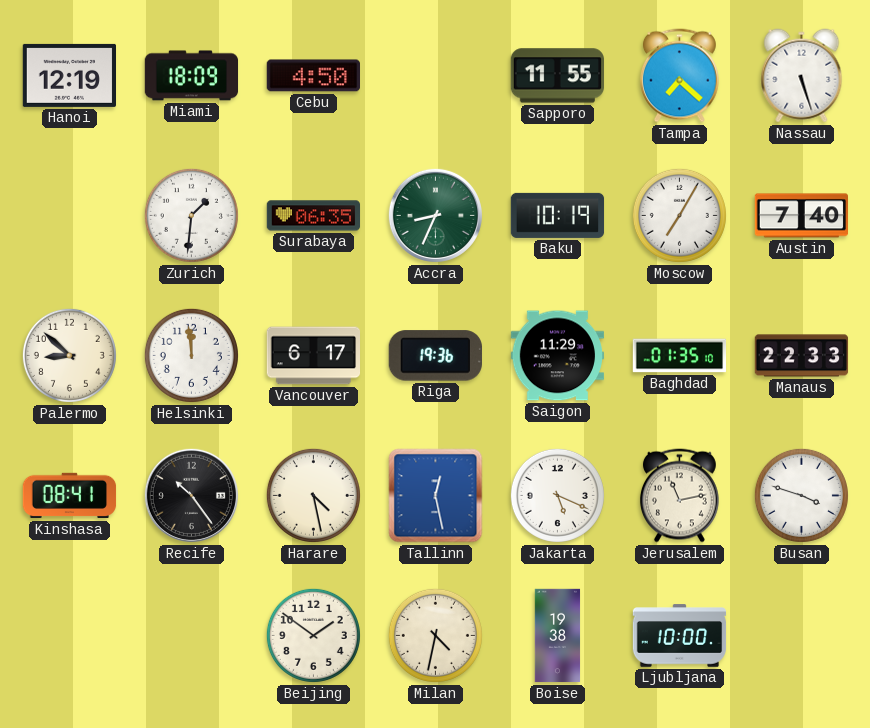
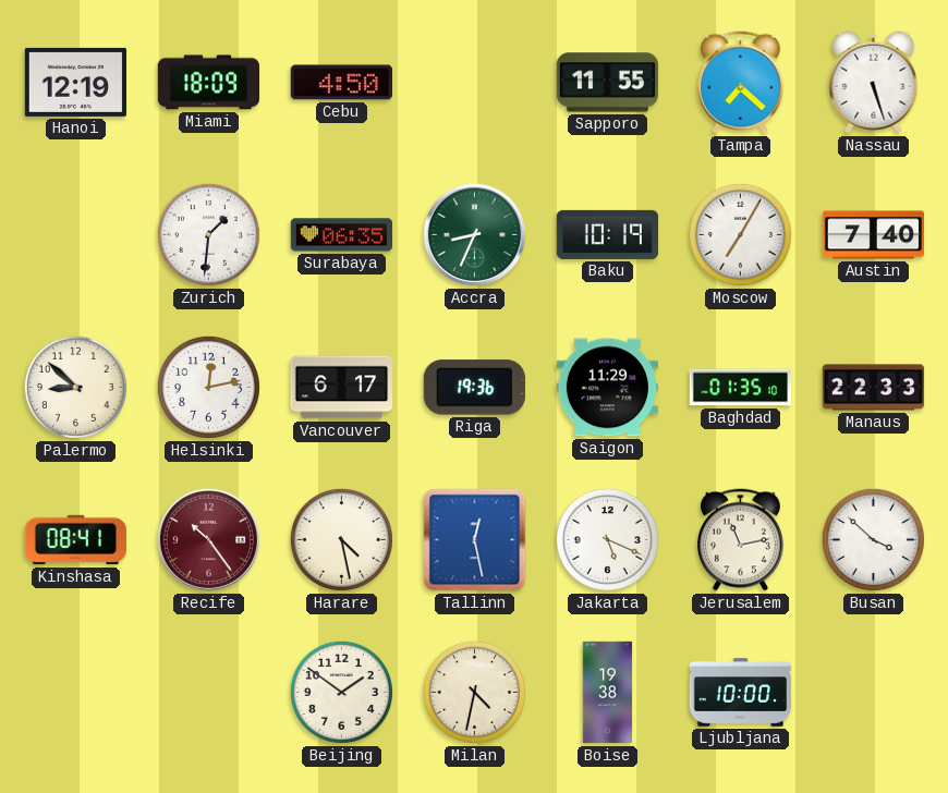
Helsinki: 11:59 -> 12:13 (208, 387)
Recife dial: black -> burgundy (208, 539)
Busan: 3:48 -> 3:52 (873, 539)
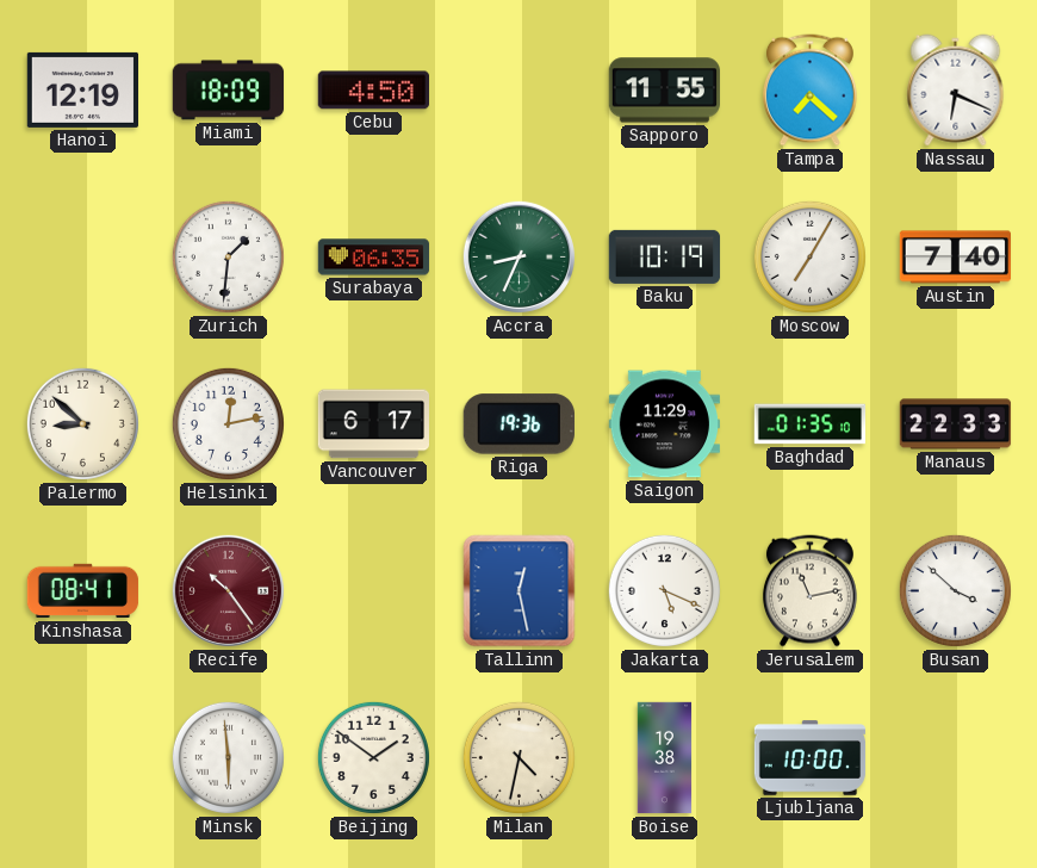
Nassau: 5:27 -> 6:19 (956, 91)
Harare: 4:28 -> none (341, 539)
Minsk: none -> 5:59 (228, 757)
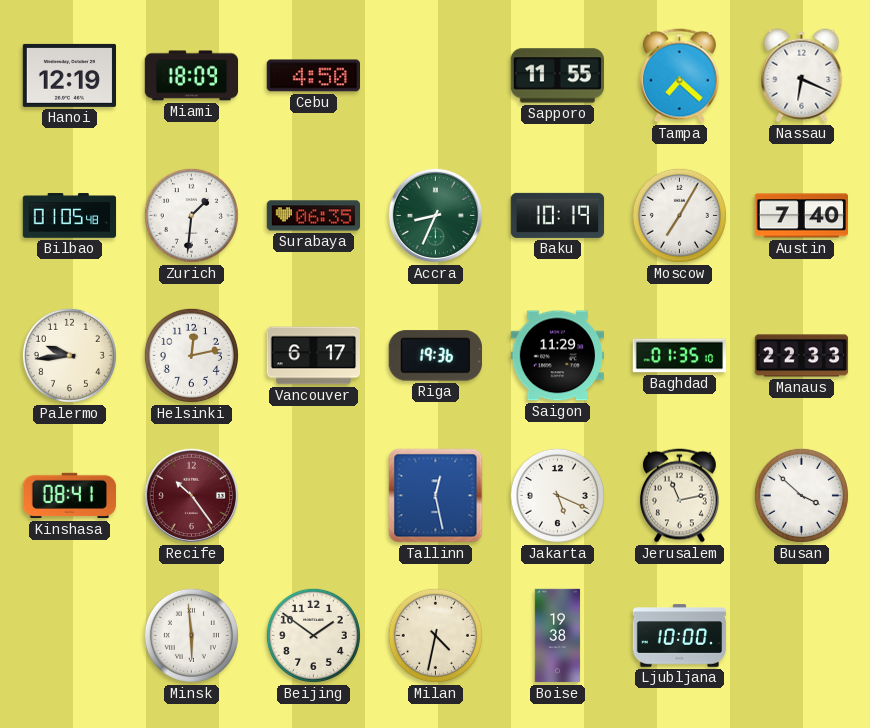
Bilbao: none -> 01:05 (70, 216)
Palermo: 8:52 -> 9:44 (69, 355)
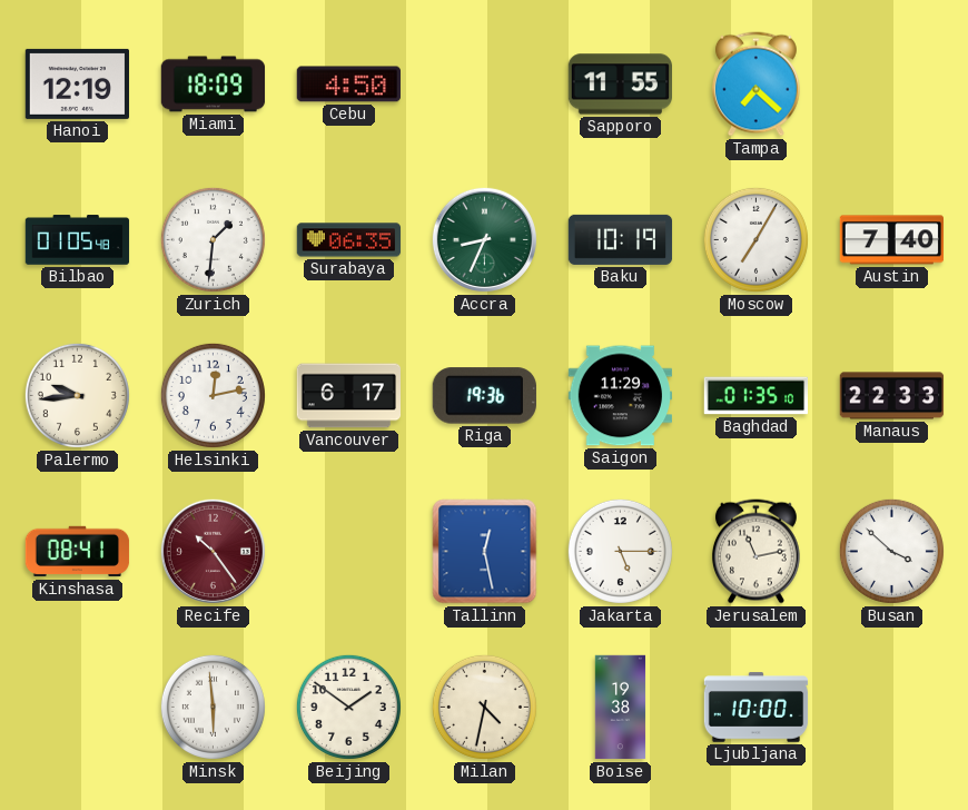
Nassau: 6:19 -> none (802, 76)
Jakarta: 5:19 -> 5:15 (620, 551)
